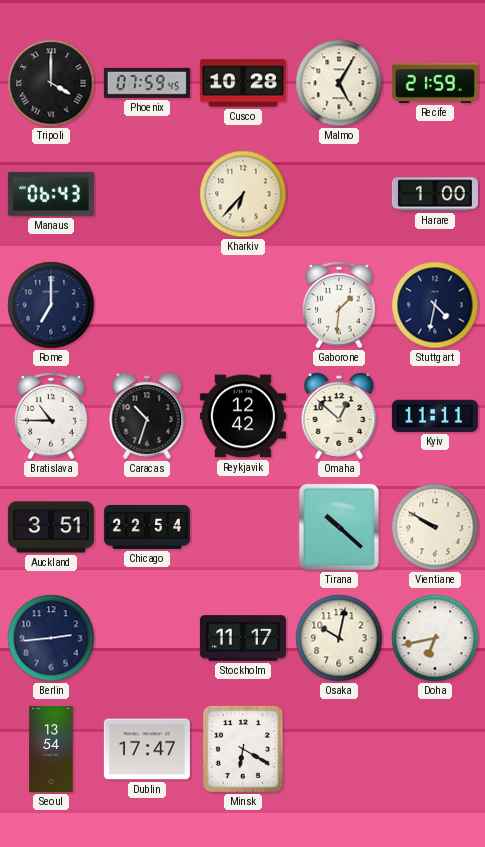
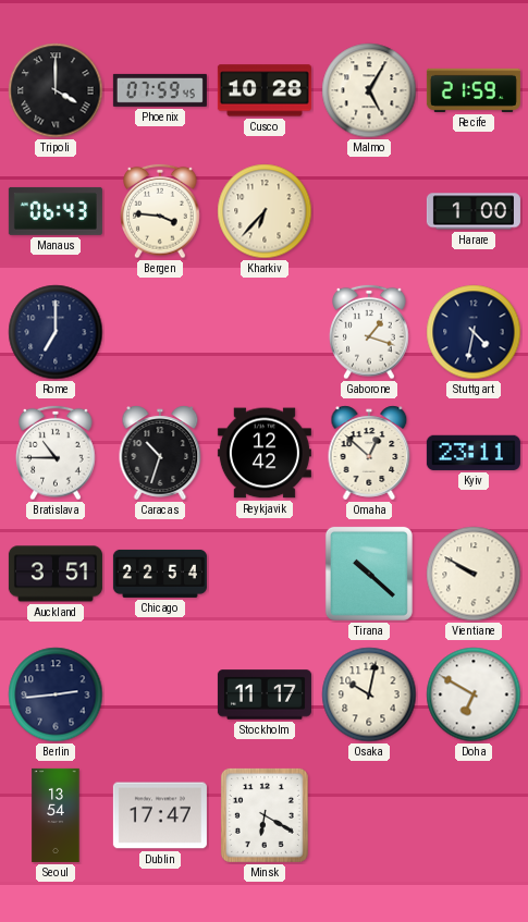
Bergen: none -> 3:46 (160, 211)
Gaborone: 1:31 -> 1:18 (369, 332)
Kyiv: 11:11 -> 23:11 (474, 453)
Doha: 6:43 -> 6:50 (474, 694)
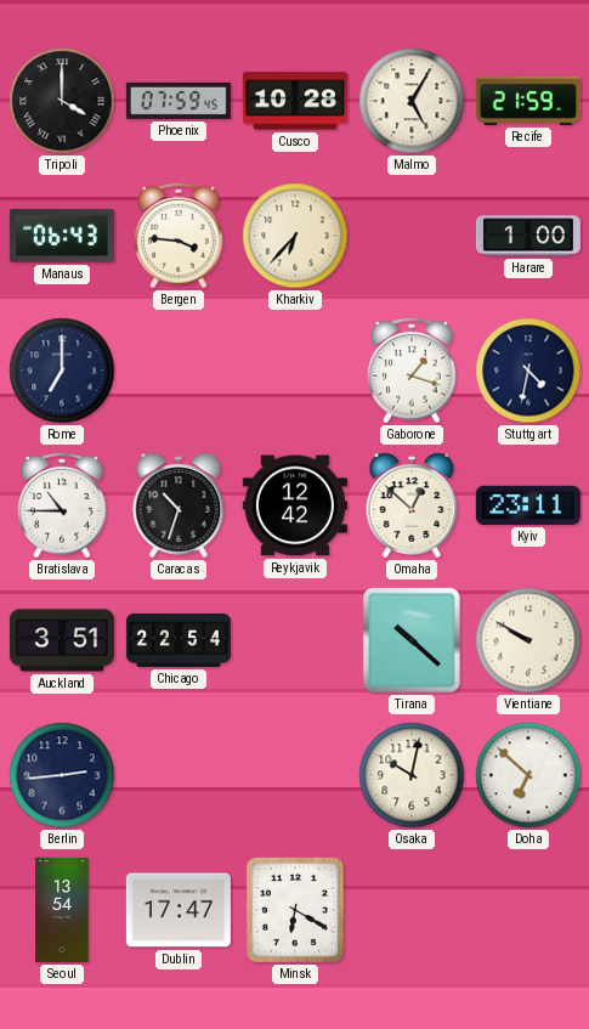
Stockholm: 11:17 -> none (265, 694)
Doha: 6:50 -> 6:52 (528, 775)
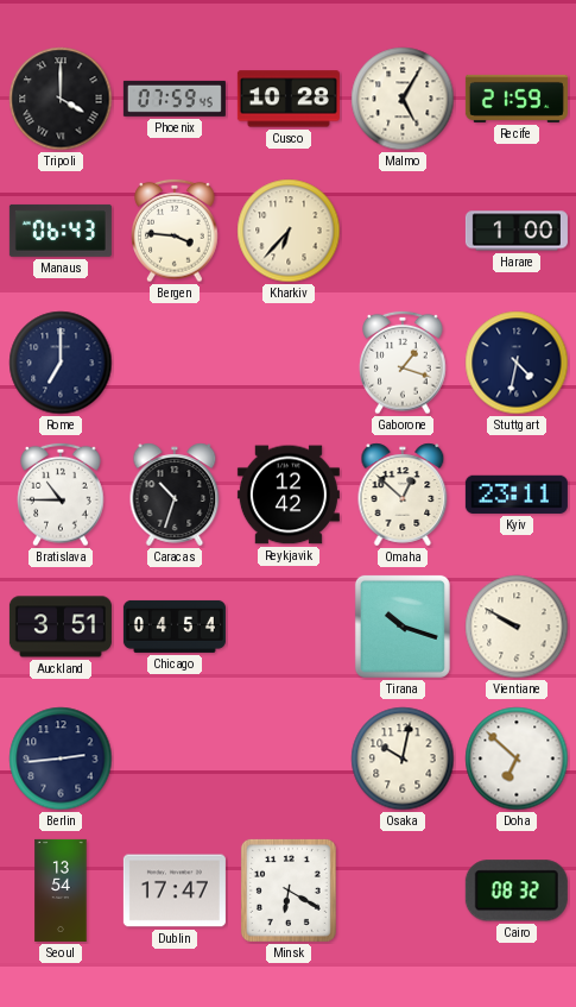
Chicago: 22:54 -> 04:54 (175, 627)
Tirana: 10:22 -> 10:18 (403, 627)
Cairo: none -> 08:32 (517, 890)
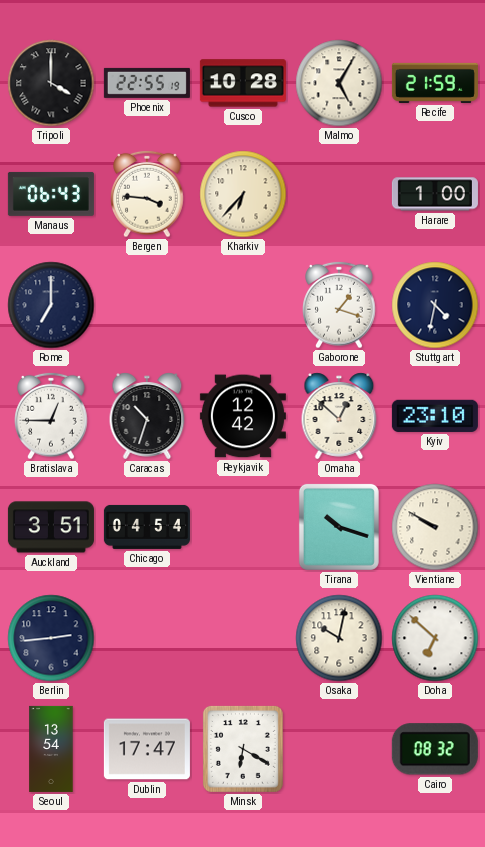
Phoenix: 07:59 -> 22:55 (147, 83)
Bratislava: 10:45 -> 12:45 (51, 416)
Kyiv: 23:11 -> 23:10 (435, 416)
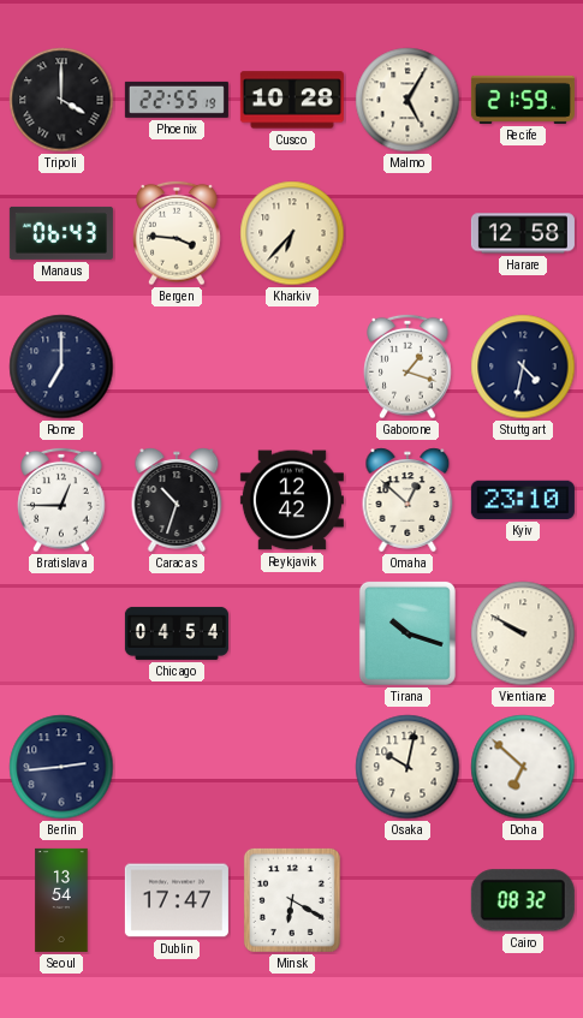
Harare: 1:00 -> 12:58 (523, 233)
Auckland: 3:51 -> none (51, 527)
